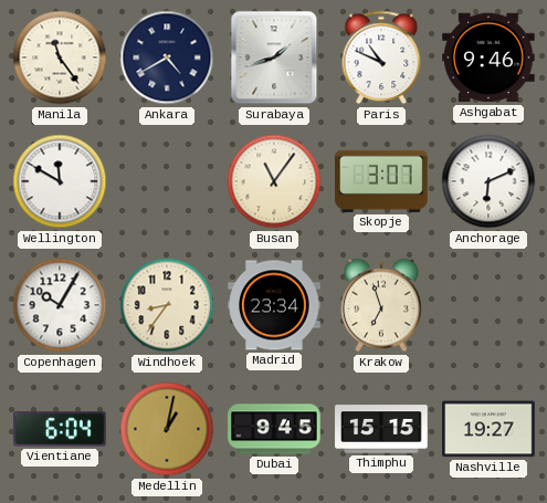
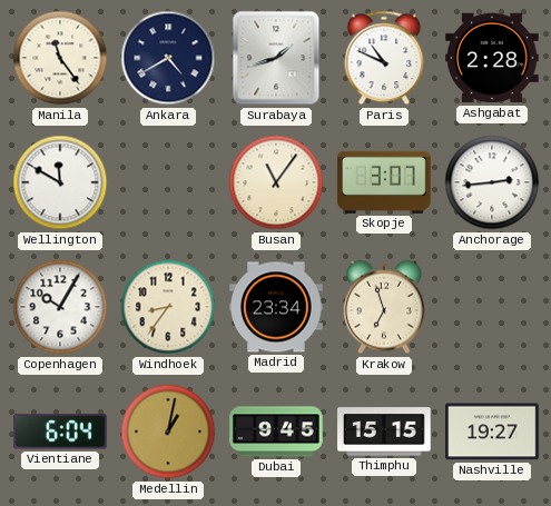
Ashgabat: 9:46 -> 2:28 (492, 58)
Anchorage: 6:11 -> 2:44 (492, 182)
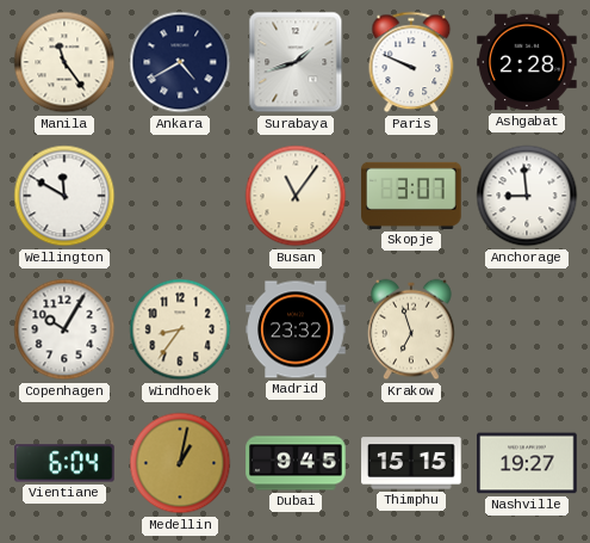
Paris: 10:49 -> 9:49 (411, 62)
Anchorage: 2:44 -> 8:59 (527, 196)
Madrid: 23:34 -> 23:32 (296, 329)
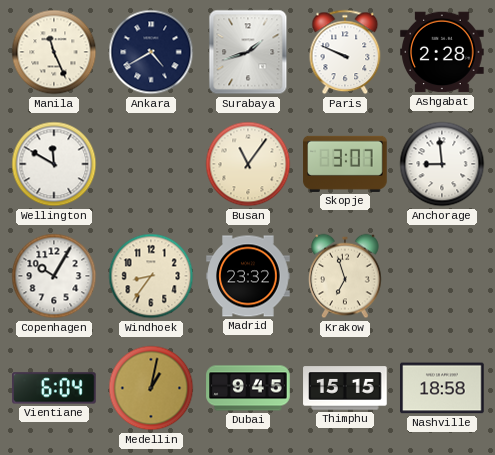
Manila: 11:24 -> 11:26 (54, 52)
Nashville: 19:27 -> 18:58 (442, 388)
